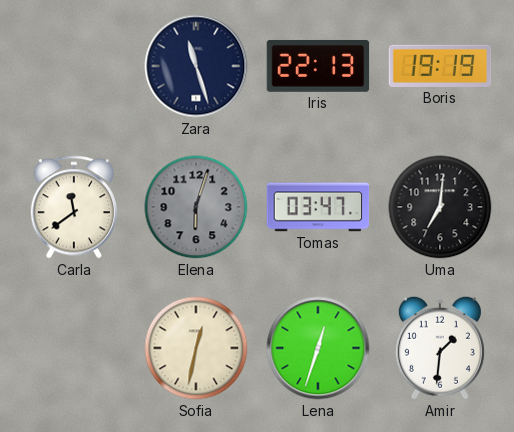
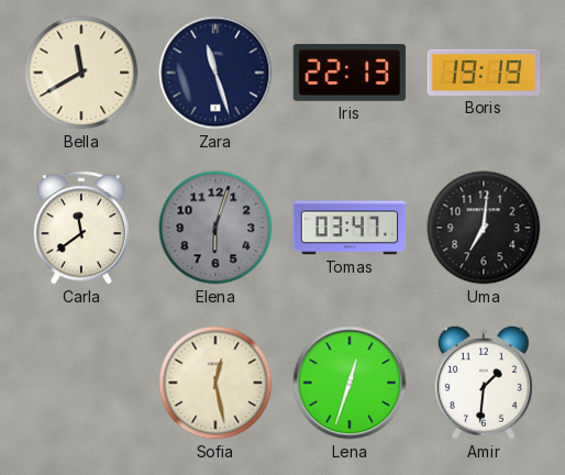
Bella: none -> 11:40 (81, 73)
Sofia: 12:32 -> 12:28 (215, 383)
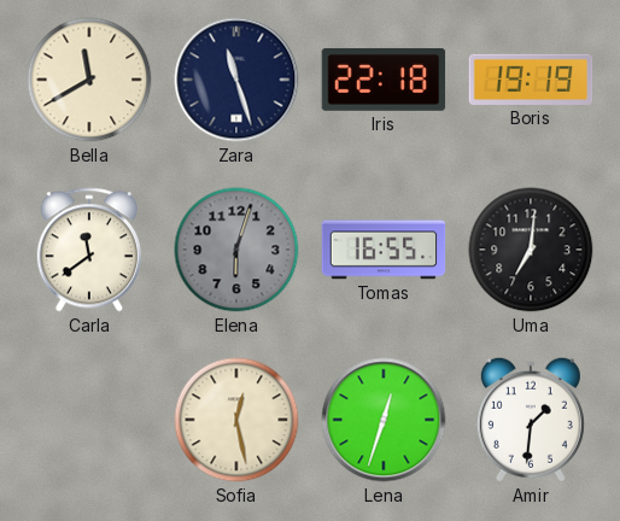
Iris: 22:13 -> 22:18 (384, 80)
Tomas: 03:47 -> 16:55 (384, 250)
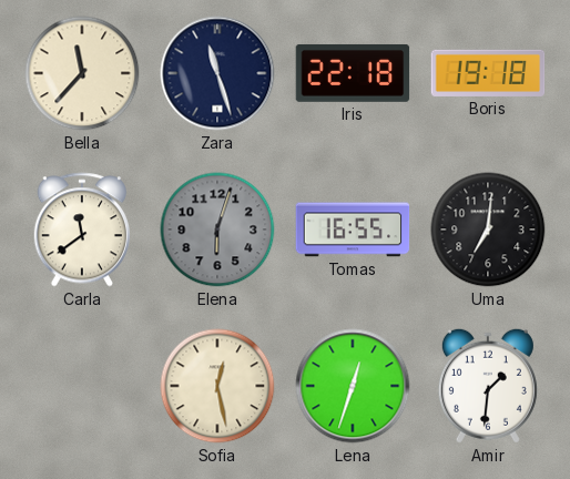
Bella: 11:40 -> 11:37 (82, 73)
Boris: 19:19 -> 19:18 (488, 73)
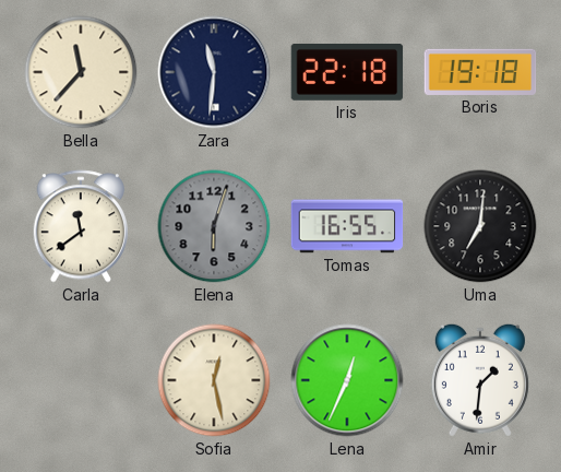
Zara: 11:27 -> 11:31 (214, 72)
Lena: 12:33 -> 12:34 (347, 380)
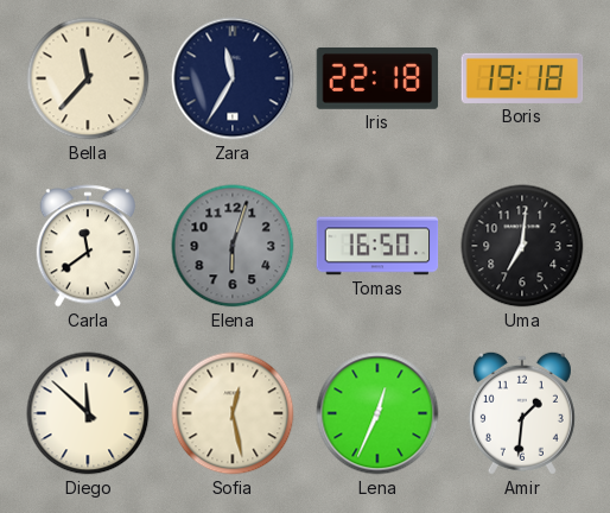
Zara: 11:31 -> 11:35 (233, 78)
Tomas: 16:55 -> 16:50 (377, 246)
Diego: none -> 11:52 (88, 413)
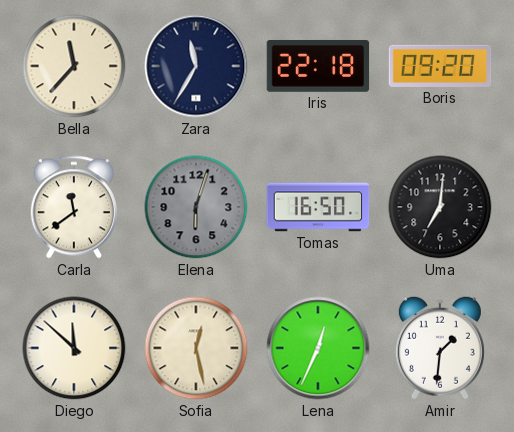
Boris: 19:18 -> 09:20 (440, 66)
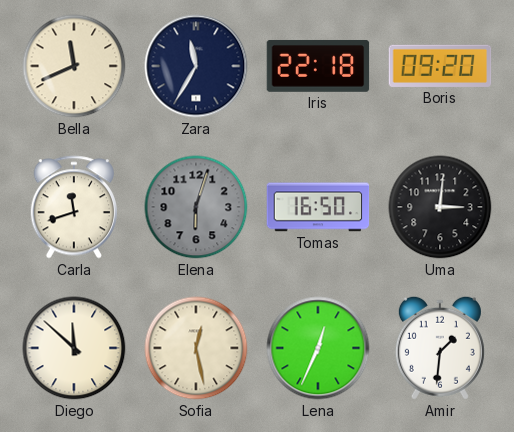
Bella: 11:37 -> 11:41 (74, 66)
Carla: 11:39 -> 11:42 (73, 207)
Uma: 7:01 -> 3:01 (440, 207)
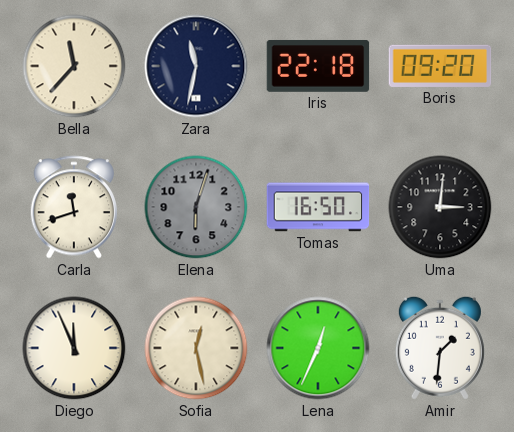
Bella: 11:41 -> 11:37 (74, 66)
Zara: 11:35 -> 11:32 (196, 66)
Diego: 11:52 -> 11:56 (74, 348)
